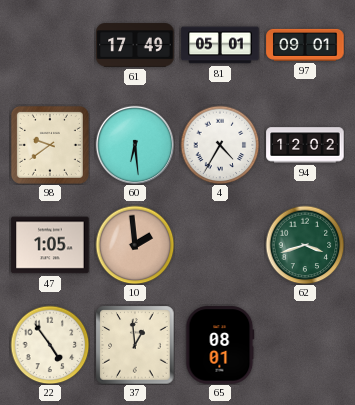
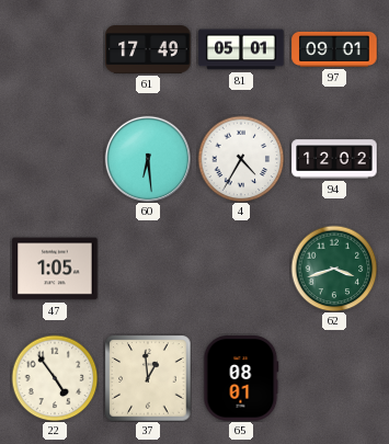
98: 9:39 -> none (50, 145)
10: 1:59 -> none (135, 245)
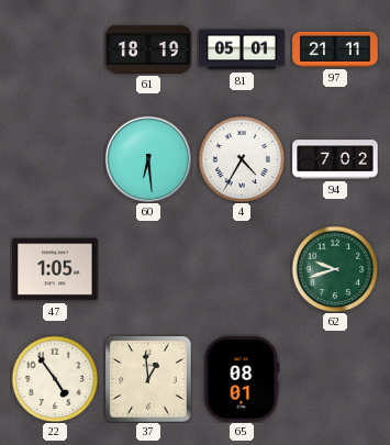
61: 17:49 -> 18:19 (148, 49)
97: 09:01 -> 21:11 (335, 49)
94: 12:02 -> 7:02 (335, 159)
62: 3:42 -> 9:42 (335, 269)
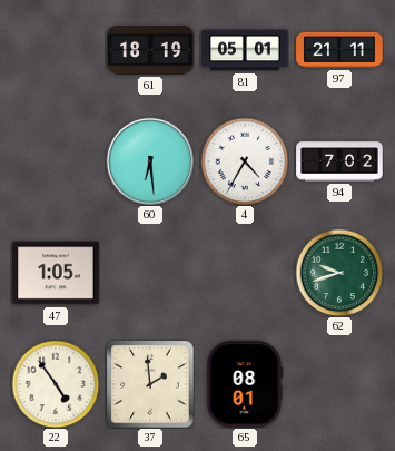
37: 12:59 -> 1:59 (150, 384)
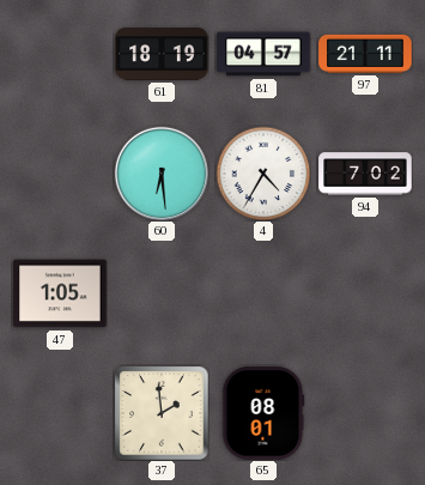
81: 05:01 -> 04:57 (263, 54)
62: 9:42 -> none (339, 273)
22: 4:54 -> none (56, 384)
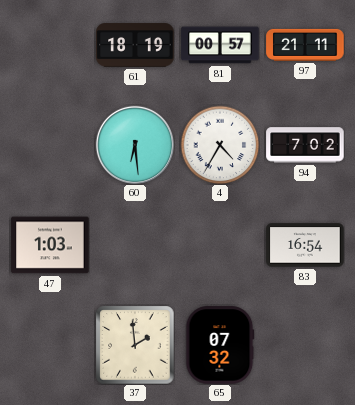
81: 04:57 -> 00:57 (220, 45)
47: 1:05 -> 1:03 (50, 245)
83: none -> 16:54 (305, 245)
65: 08:01 -> 07:32 (220, 345)
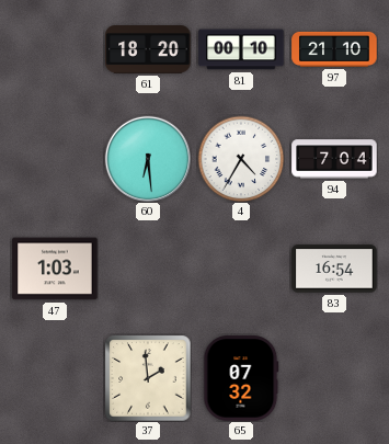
61: 18:19 -> 18:20 (148, 49)
81: 00:57 -> 00:10 (241, 49)
97: 21:11 -> 21:10 (334, 49)
94: 7:02 -> 7:04 (334, 159)
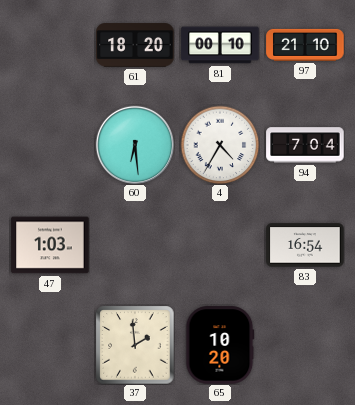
65: 07:32 -> 10:20 (220, 345)
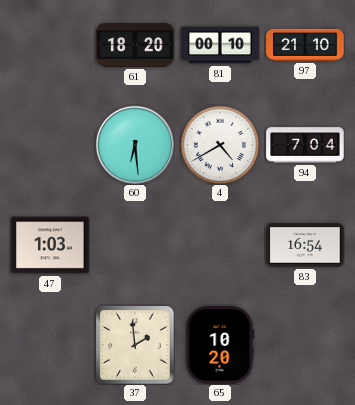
4: 4:35 -> 4:40 (220, 145)
